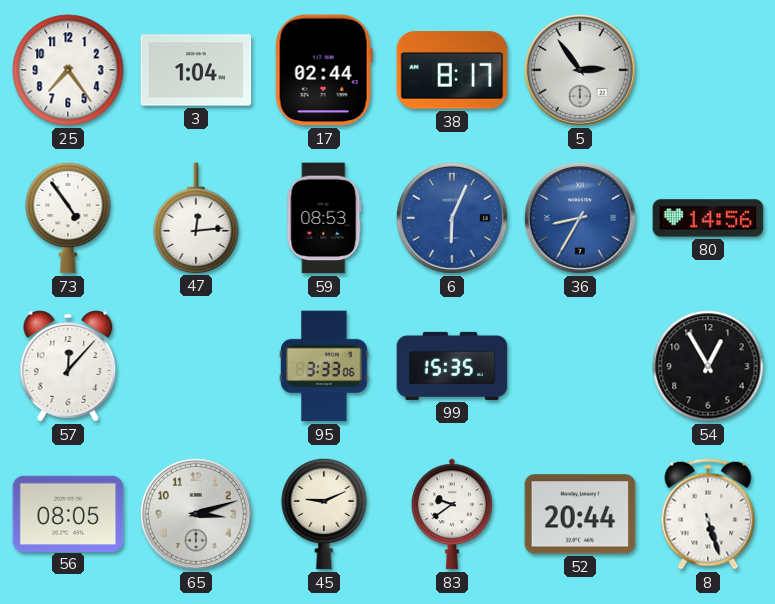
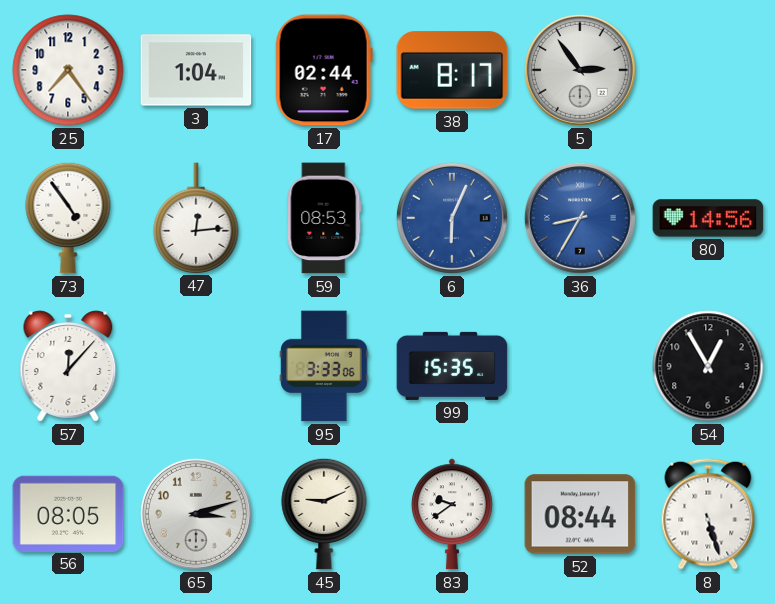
52: 20:44 -> 08:44 (580, 514)
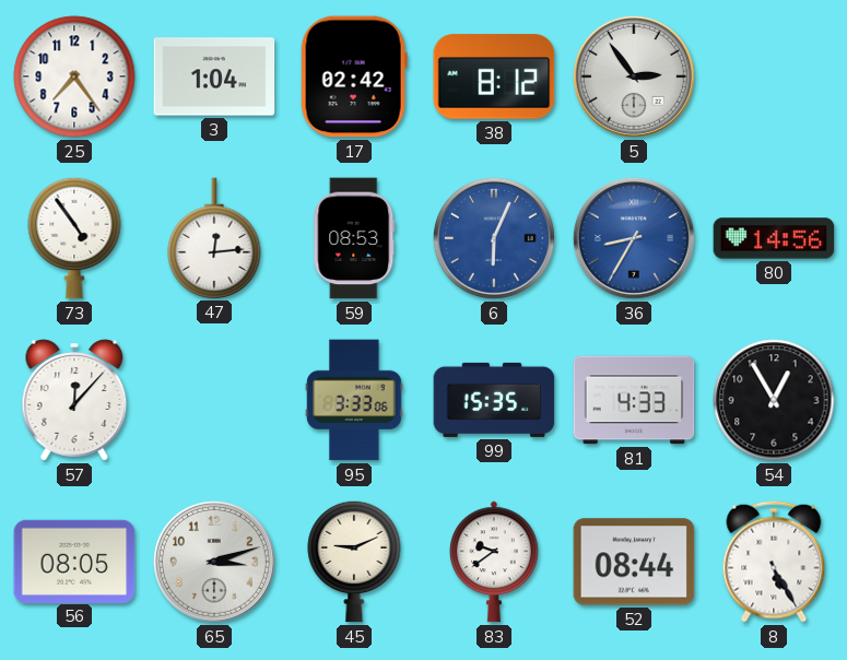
17: 02:44 -> 02:42 (354, 76)
38: 8:17 -> 8:12 (494, 76)
81: none -> 4:33 (634, 400)
8: 5:27 -> 5:25 (774, 562)
